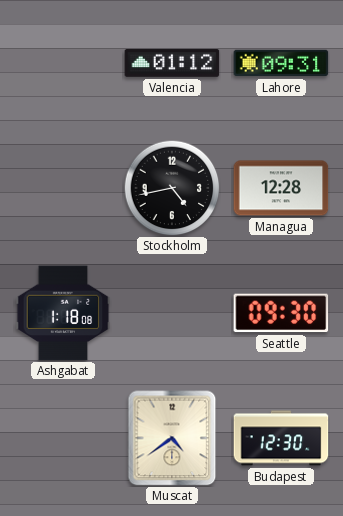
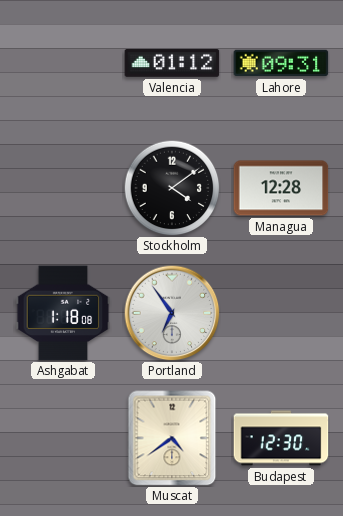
Stockholm: 4:43 -> 4:09 (172, 188)
Portland: none -> 6:54 (172, 313)
Seattle: 09:30 -> none (281, 313)
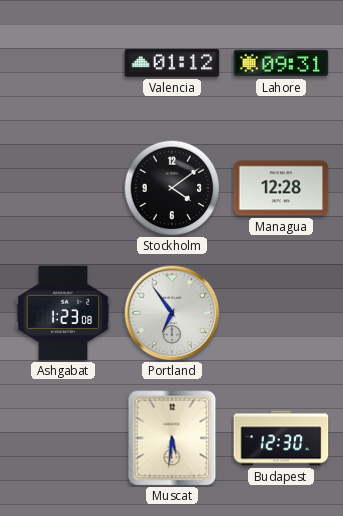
Ashgabat: 1:18 -> 1:23 (63, 313)
Muscat: 4:39 -> 5:31 (172, 438)
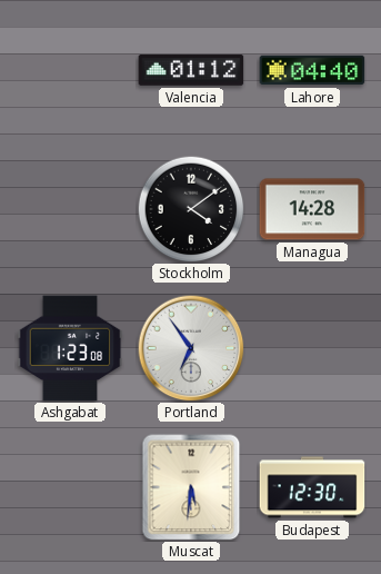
Lahore: 09:31 -> 04:40 (312, 70)
Managua: 12:28 -> 14:28 (312, 209)
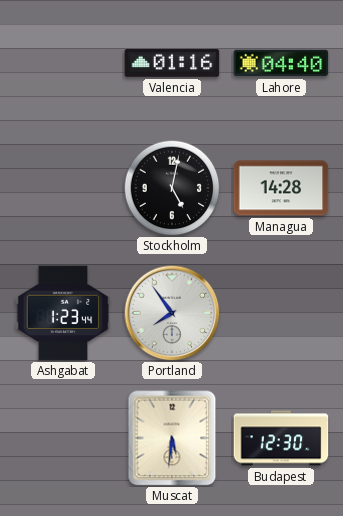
Valencia: 01:12 -> 01:16 (172, 63)
Stockholm: 4:09 -> 5:02 (172, 188)
Ashgabat: 1:23:08 -> 1:23:44 (63, 313)
Portland: 6:54 -> 7:54 (172, 313)
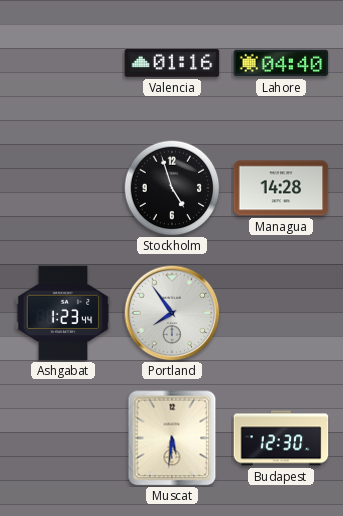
Stockholm: 5:02 -> 4:57 (172, 188)
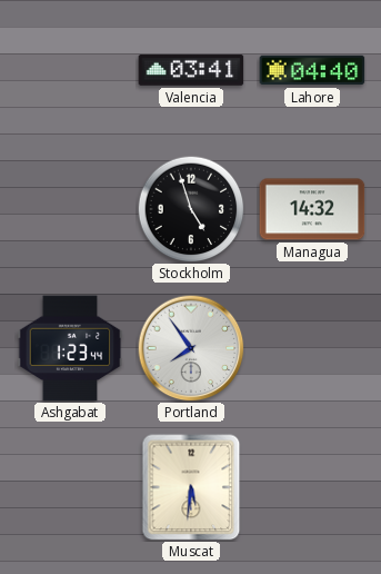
Valencia: 01:16 -> 03:41 (191, 70)
Managua: 14:28 -> 14:32 (312, 209)
Budapest: 12:30 -> none (281, 438)
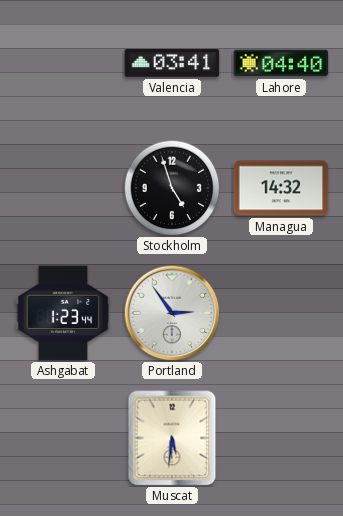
Portland: 7:54 -> 2:54 (172, 313)
